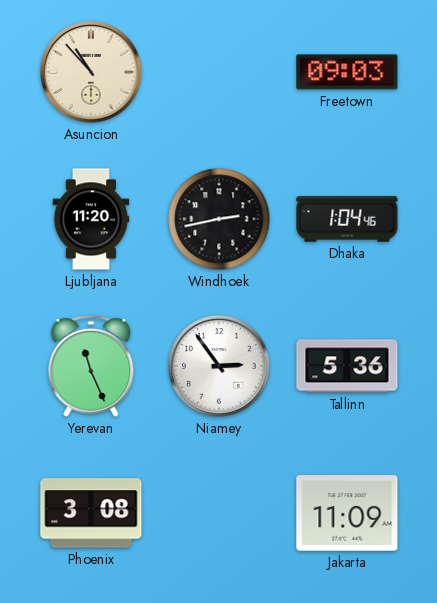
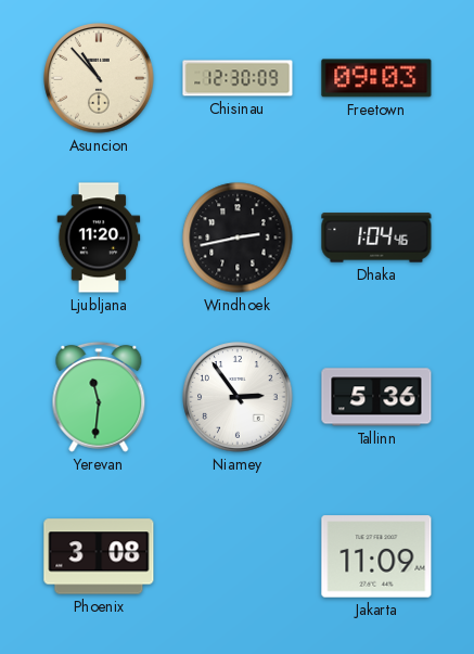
Chisinau: none -> 12:30 (238, 78)
Yerevan: 11:26 -> 11:31 (99, 397)
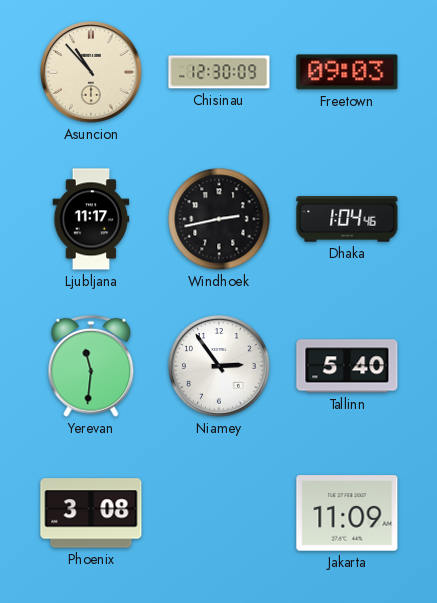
Ljubljana: 11:20 -> 11:17 (91, 219)
Tallinn: 5:36 -> 5:40 (347, 366)
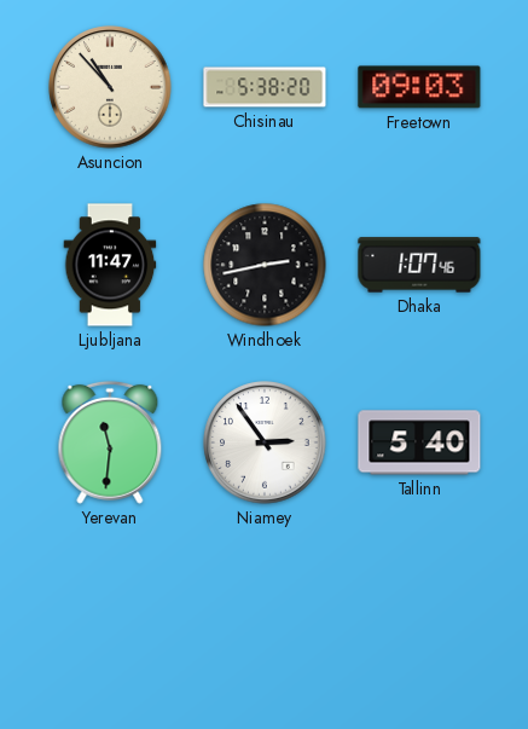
Chisinau: 12:30 -> 5:38 (265, 87)
Ljubljana: 11:17 -> 11:47 (110, 265)
Dhaka: 1:04 -> 1:07 (419, 265)
Phoenix: 3:08 -> none (91, 513)
Jakarta: 11:09 -> none (347, 513)
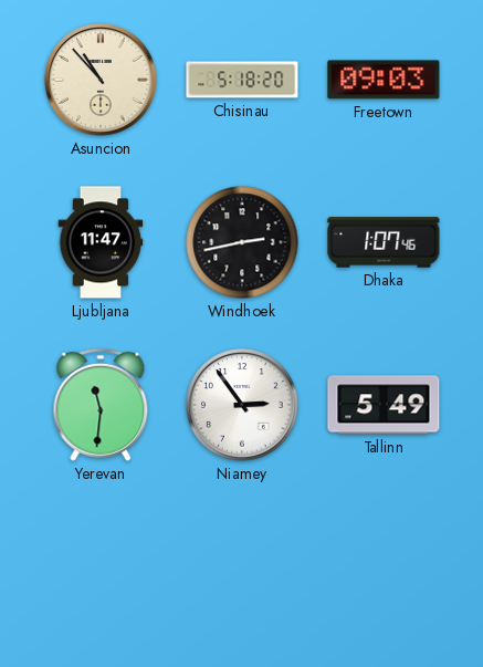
Chisinau: 5:38 -> 5:18 (242, 80)
Tallinn: 5:40 -> 5:49 (384, 405)
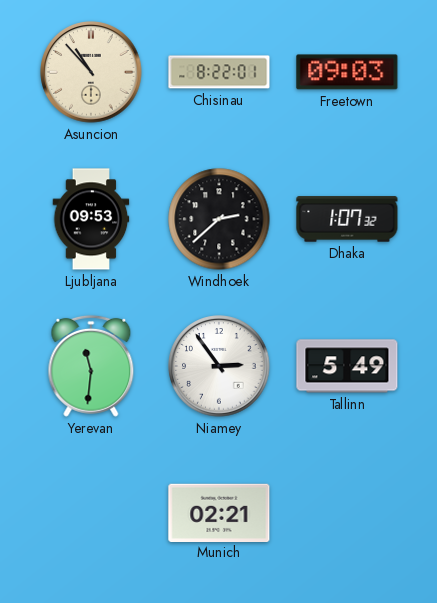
Chisinau: 5:18 -> 8:22 (219, 72)
Ljubljana: 11:47 -> 09:53 (91, 219)
Windhoek: 2:43 -> 2:38 (219, 219)
Dhaka: 1:07:46 -> 1:07:32 (347, 219)
Munich: none -> 02:21 (219, 512)
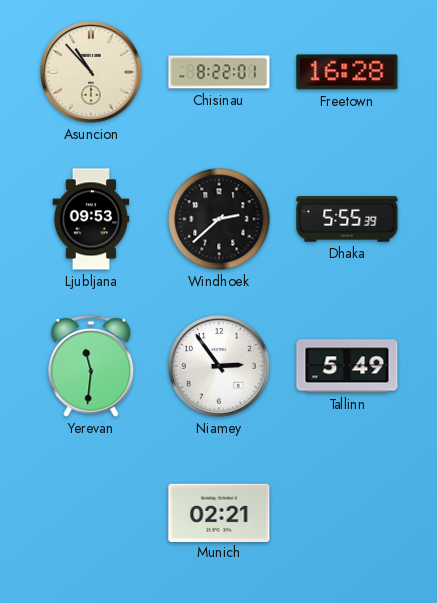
Freetown: 09:03 -> 16:28 (347, 72)
Dhaka: 1:07 -> 5:55 (347, 219)
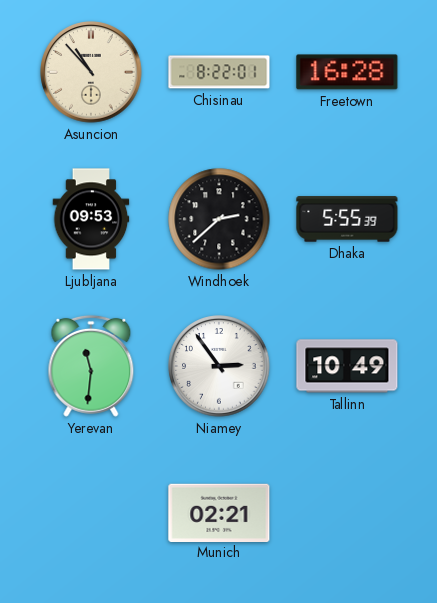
Tallinn: 5:49 -> 10:49 (347, 366)
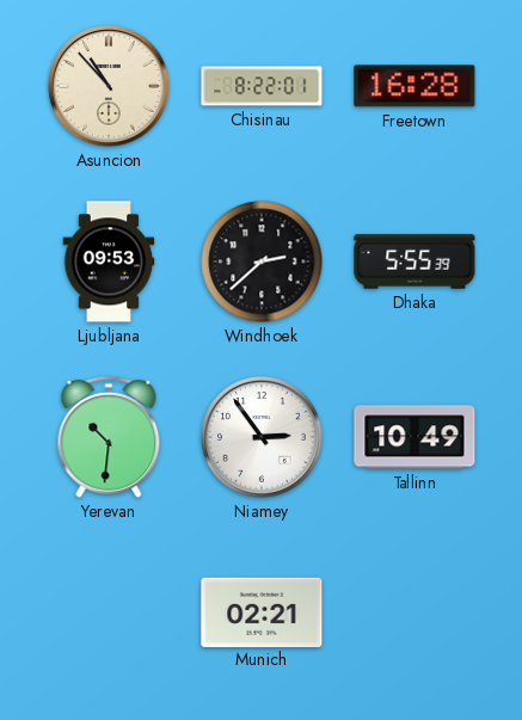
Yerevan: 11:31 -> 10:31 (109, 437)
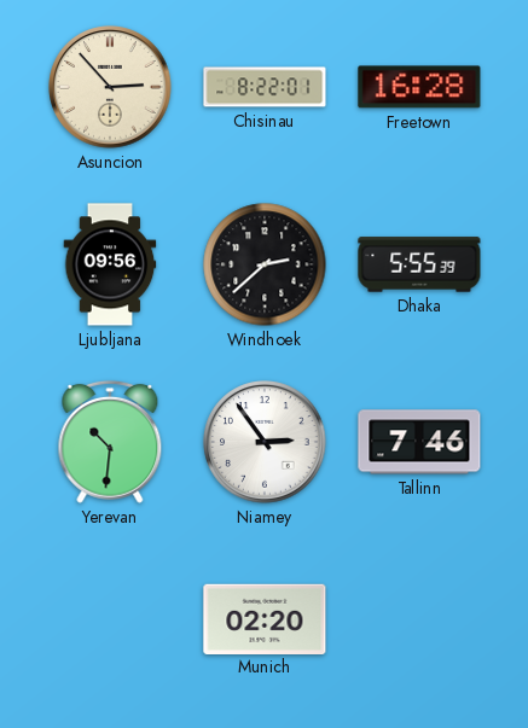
Asuncion: 10:53 -> 2:53 (110, 87)
Ljubljana: 09:53 -> 09:56 (110, 264)
Tallinn: 10:49 -> 7:46 (419, 442)
Munich: 02:21 -> 02:20 (265, 618)
